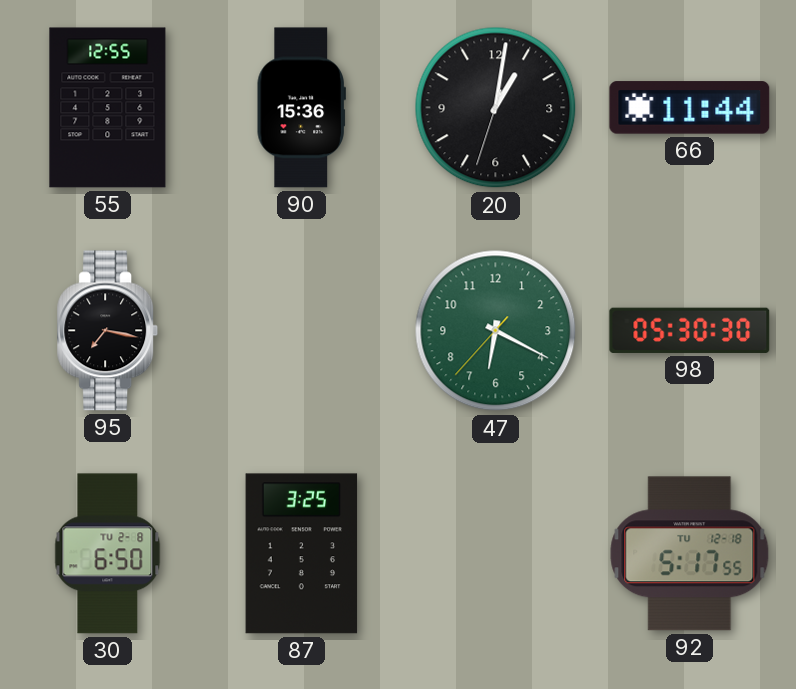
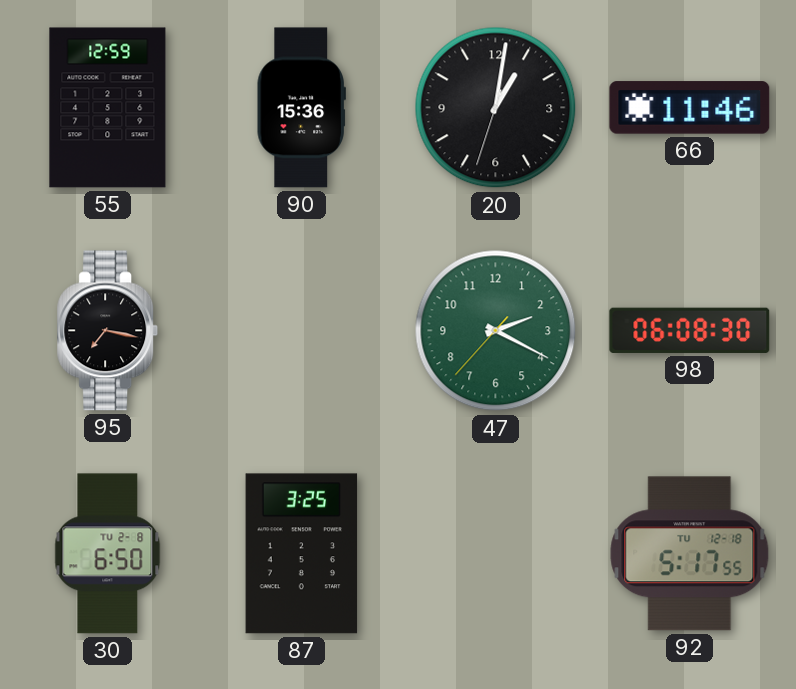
55: 12:55 -> 12:59 (108, 108)
66: 11:44 -> 11:46 (690, 108)
47: 6:19 -> 2:19 (496, 331)
98: 05:30 -> 06:08 (690, 330)
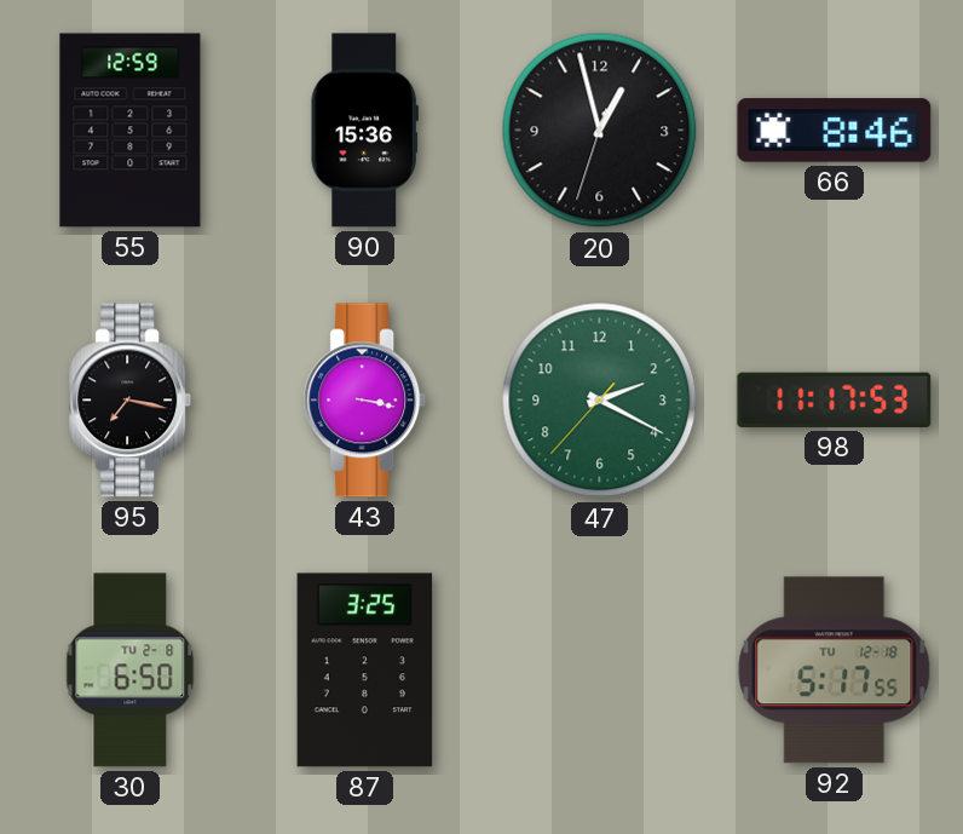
20: 1:01 -> 12:57 (600, 131)
66: 11:46 -> 8:46 (835, 131)
43: none -> 3:17 (365, 401)
98: 06:08 -> 11:17 (835, 399)
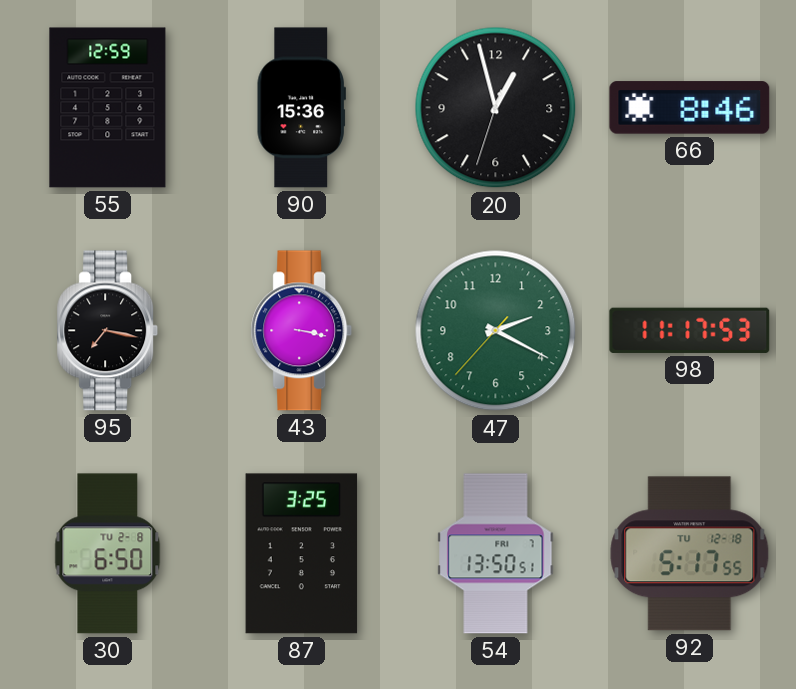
54: none -> 13:50 (496, 554)
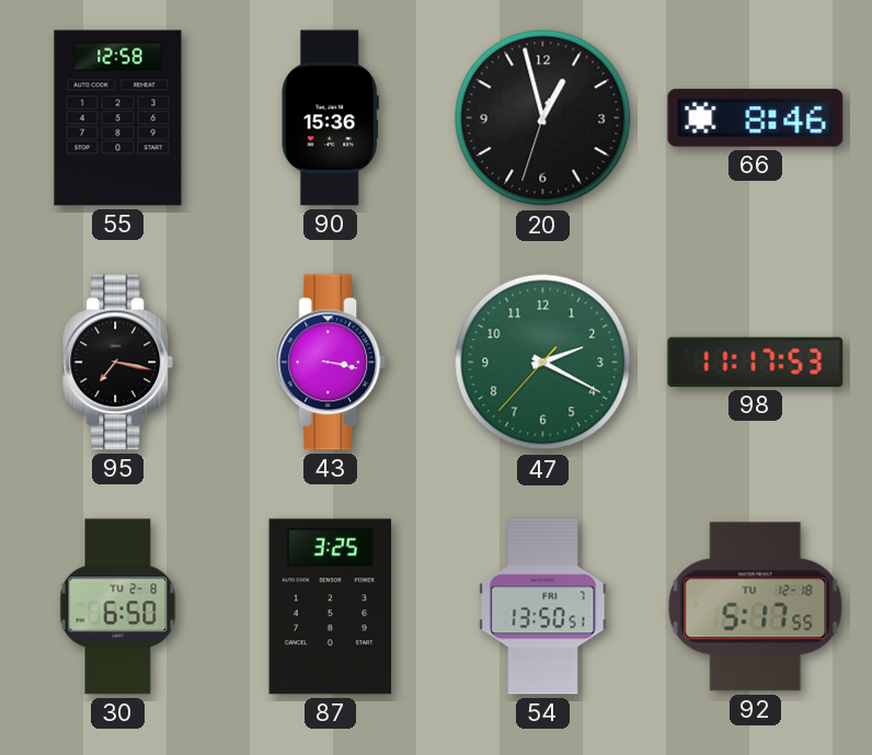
55: 12:59 -> 12:58 (118, 118)
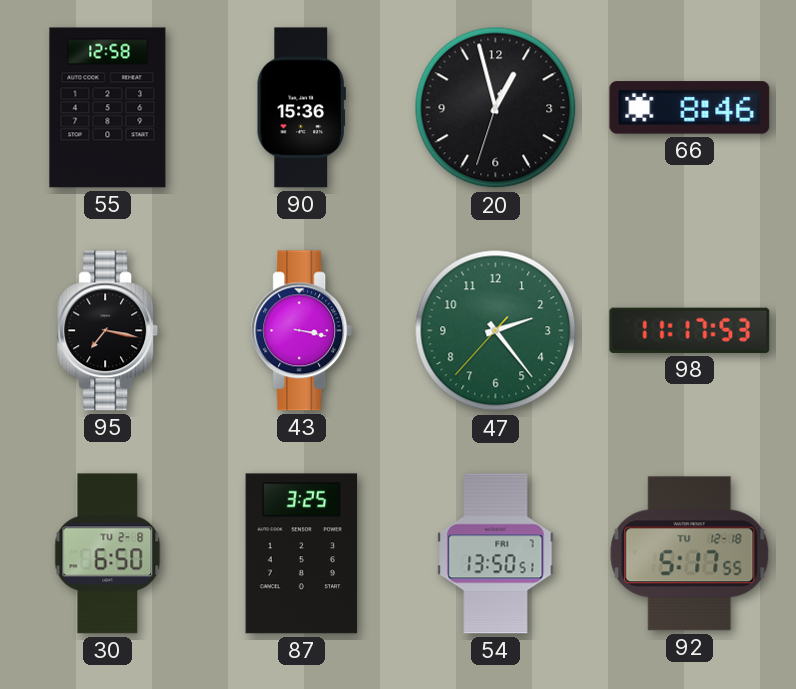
47: 2:19 -> 2:23 (496, 331)
